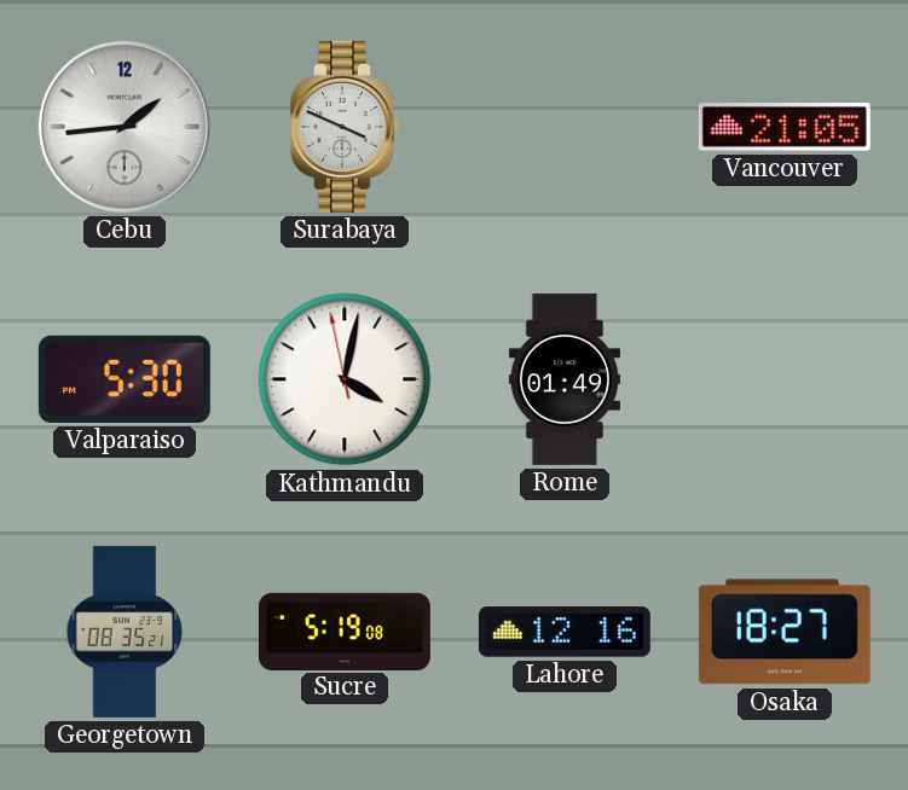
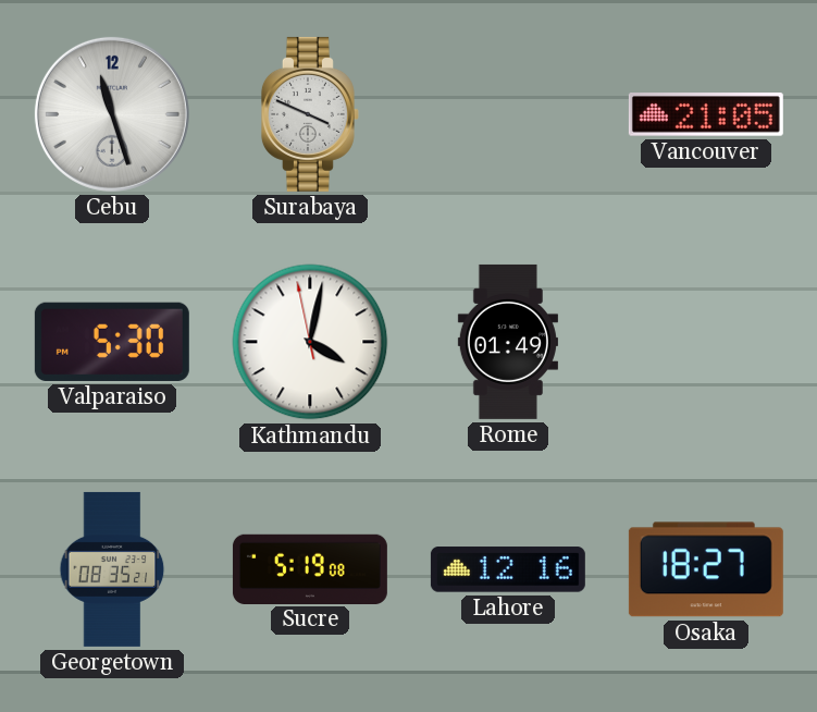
Cebu: 1:44 -> 11:27 (112, 114)
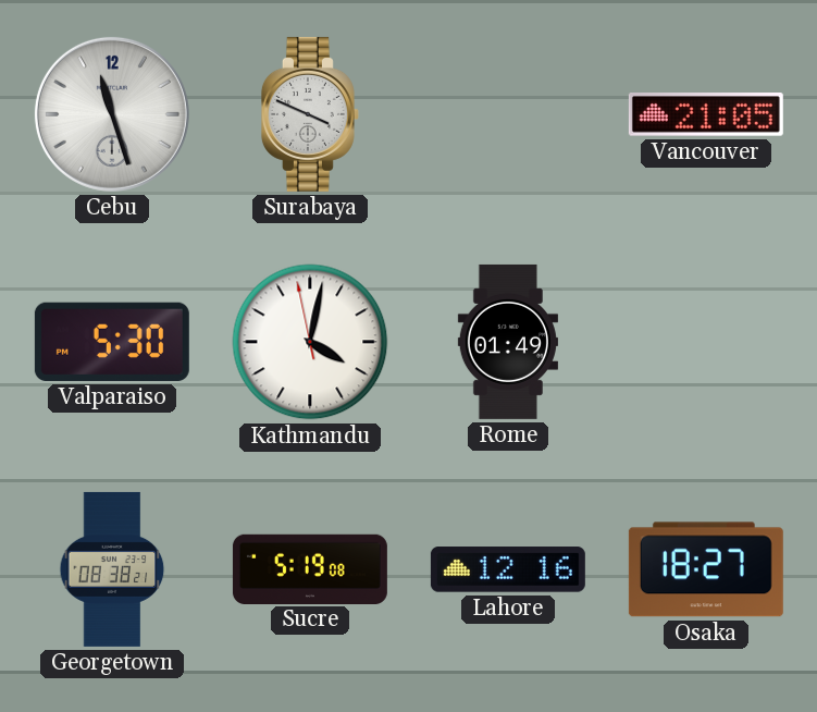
Georgetown: 08:35 -> 08:38 (112, 569)
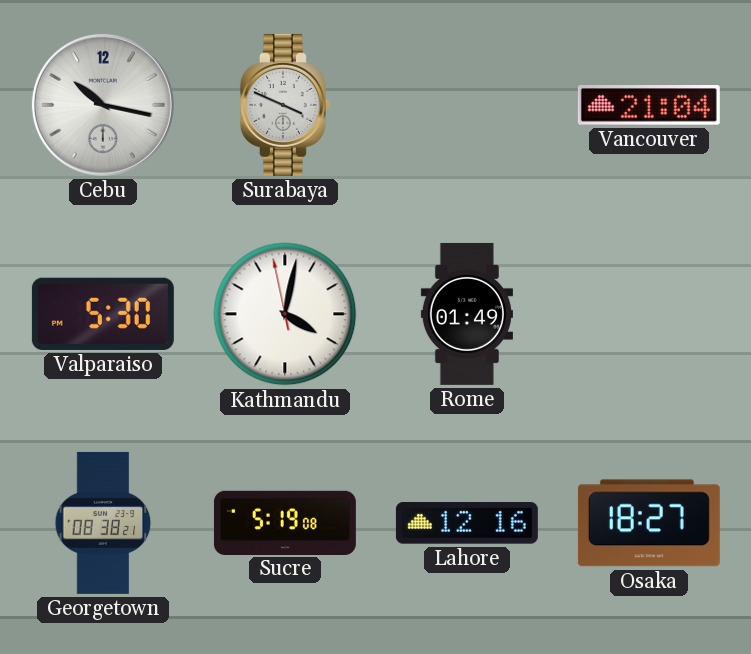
Cebu: 11:27 -> 10:17 (103, 105)
Vancouver: 21:05 -> 21:04 (649, 105)
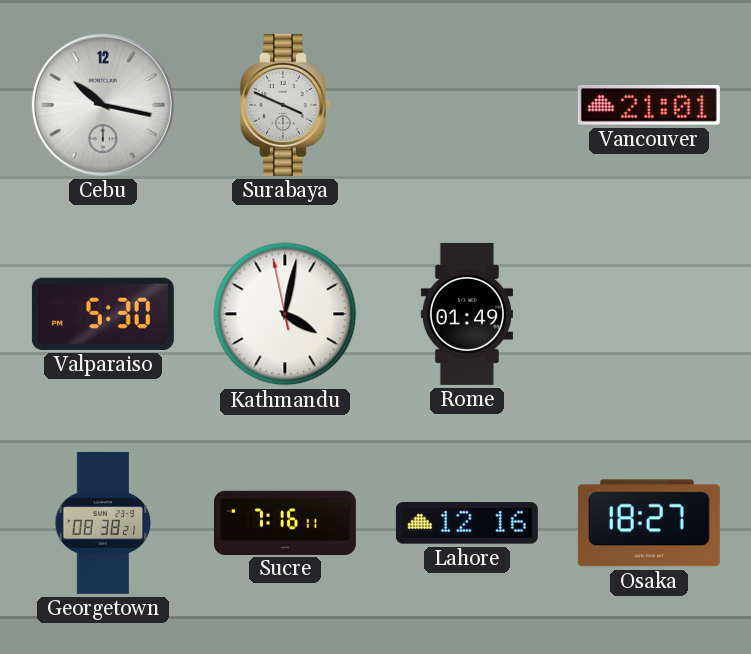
Vancouver: 21:04 -> 21:01 (649, 105)
Sucre: 5:19 -> 7:16 (285, 522)
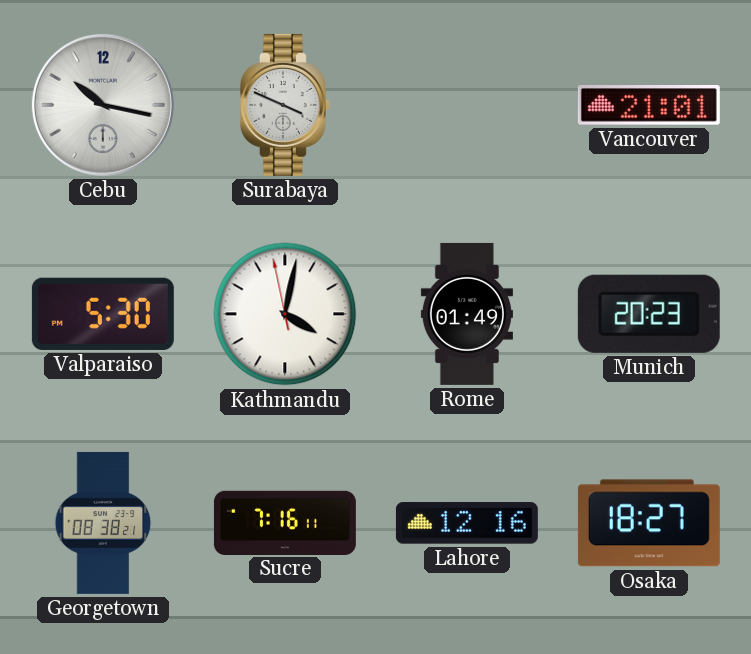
Munich: none -> 20:23 (649, 314)
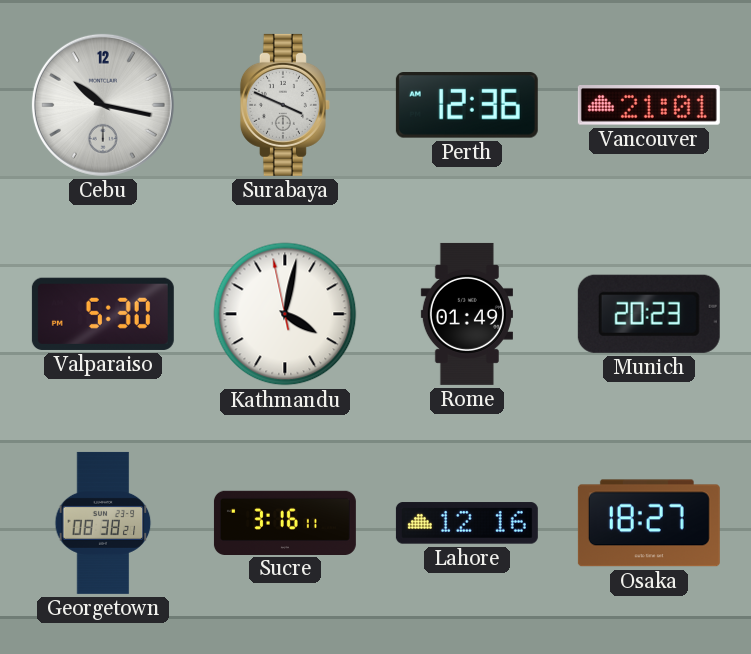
Perth: none -> 12:36 (467, 106)
Sucre: 7:16 -> 3:16 (285, 522)
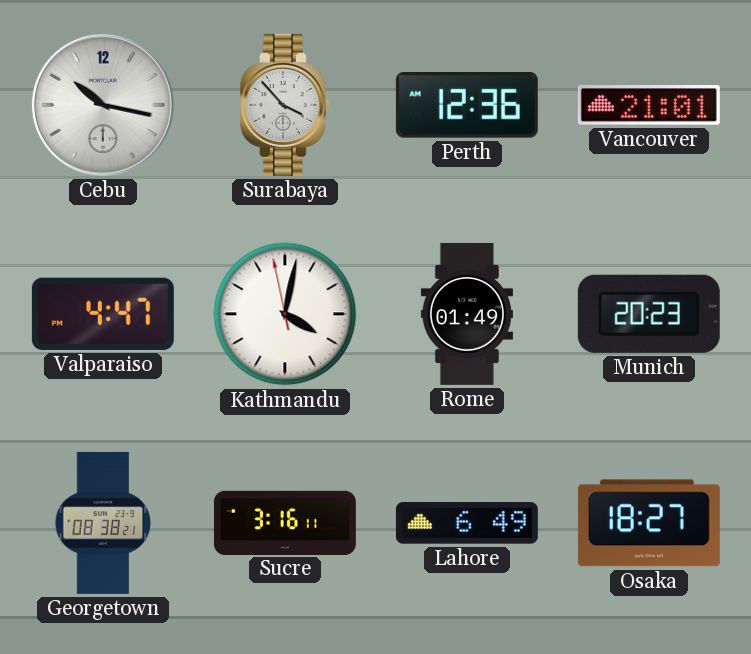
Surabaya: 3:49 -> 3:53 (285, 105)
Valparaiso: 5:30 -> 4:47 (103, 314)
Lahore: 12:16 -> 6:49 (467, 523)
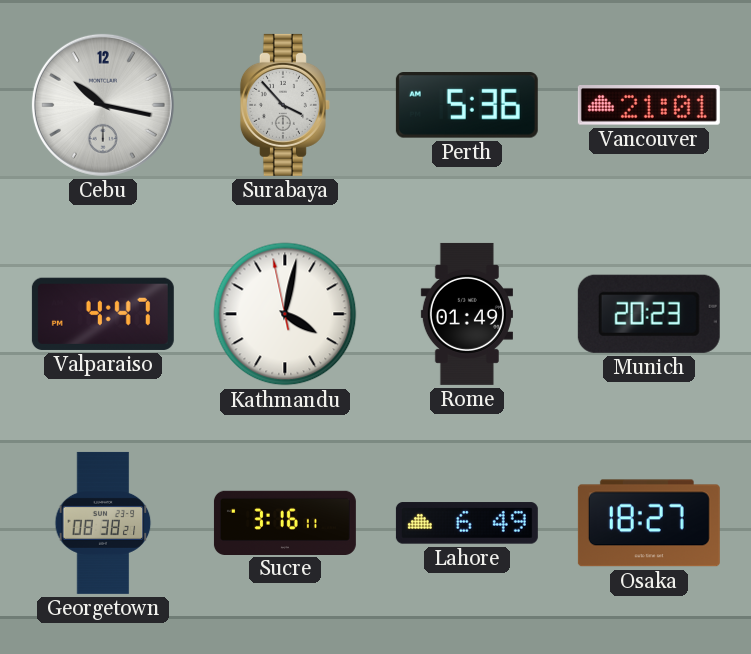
Perth: 12:36 -> 5:36 (467, 106)
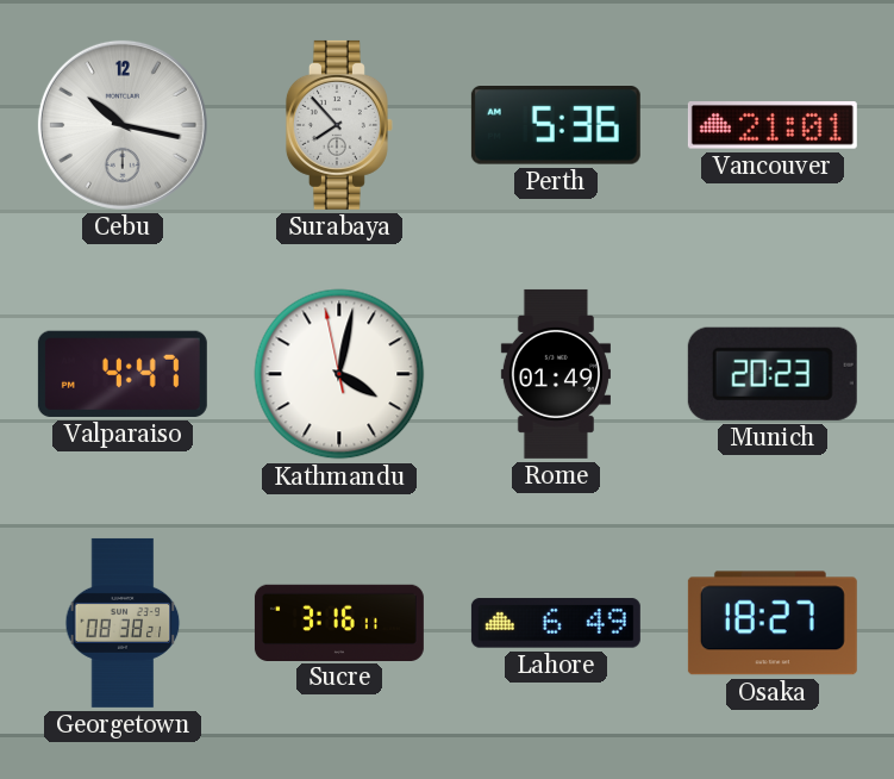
Surabaya: 3:53 -> 7:53 (339, 125)
